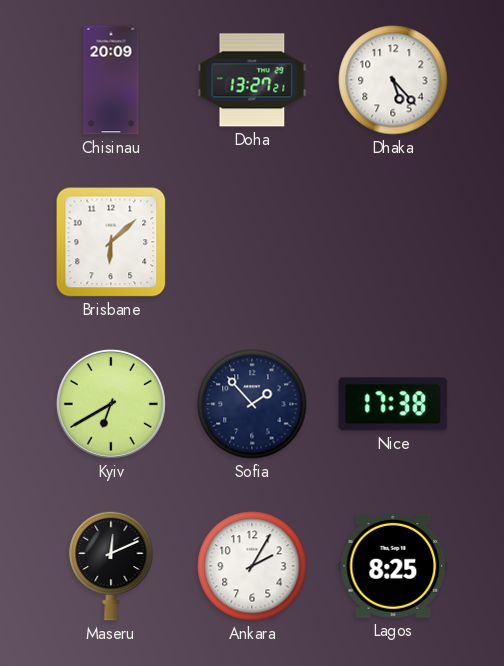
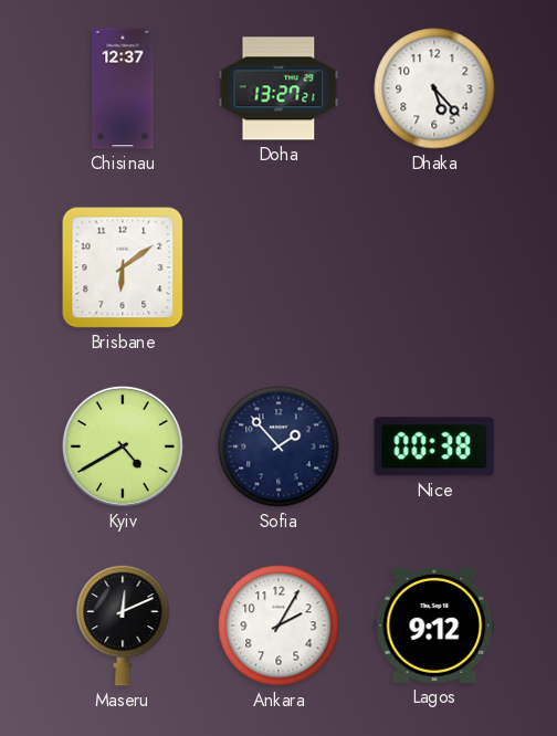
Chisinau: 20:09 -> 12:37 (123, 88)
Brisbane: 6:08 -> 6:09 (123, 267)
Kyiv: 6:40 -> 4:40 (123, 446)
Nice: 17:38 -> 00:38 (434, 446)
Lagos: 8:25 -> 9:12 (434, 625)
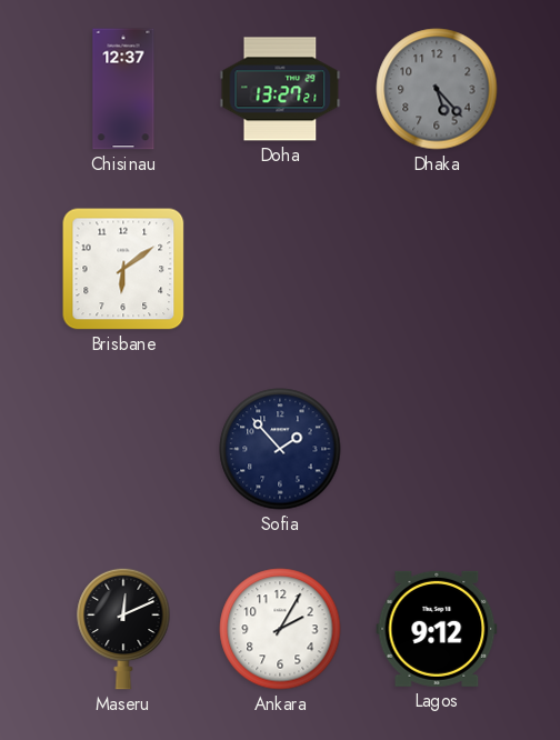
Dhaka dial: white -> grey (437, 89)
Kyiv: 4:40 -> none (123, 446)
Nice: 00:38 -> none (434, 446)
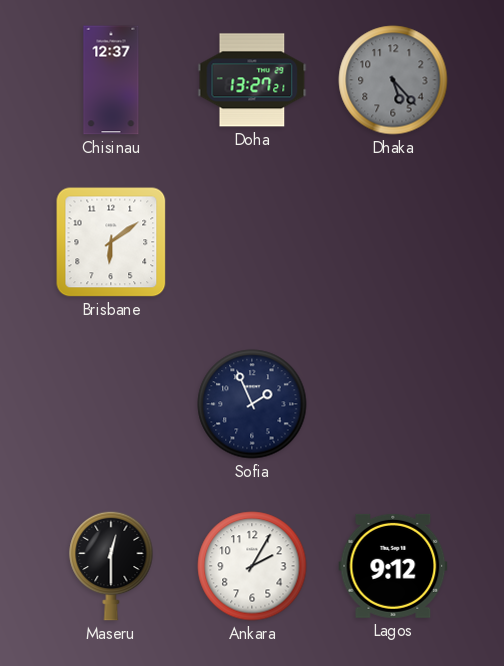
Sofia: 1:53 -> 1:56 (252, 404)
Maseru: 12:11 -> 12:30 (111, 566)
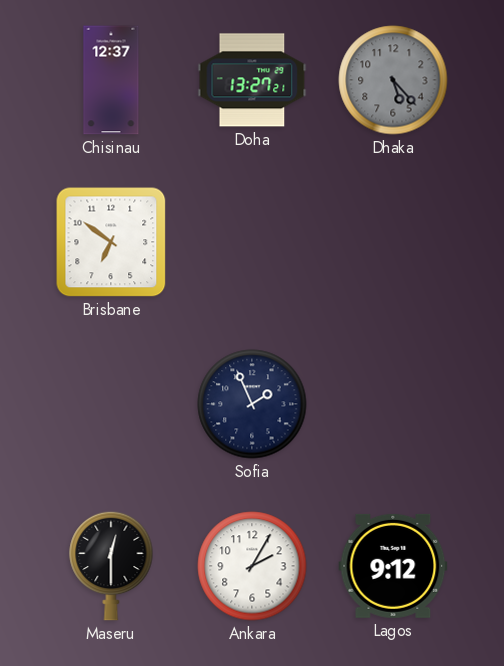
Brisbane: 6:09 -> 6:51 (111, 242)
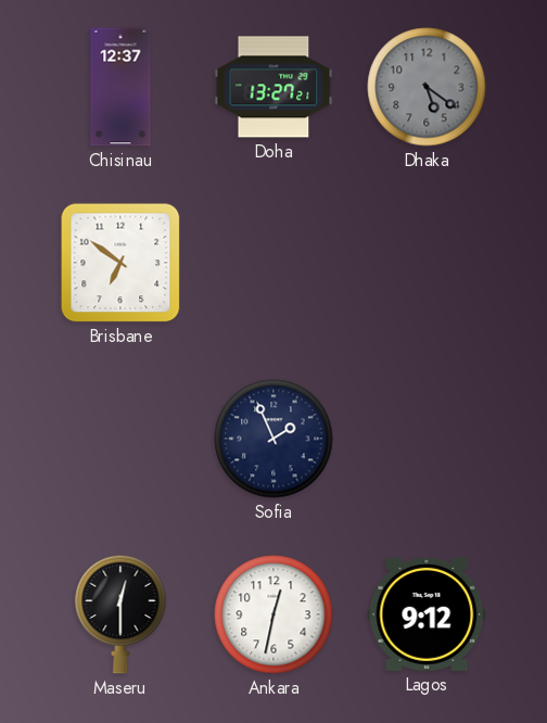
Dhaka: 5:23 -> 5:21 (427, 87)
Ankara: 2:05 -> 12:32 (273, 614)
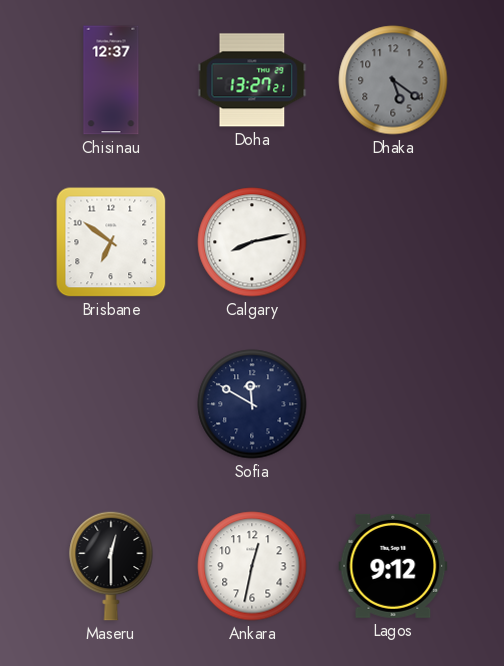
Calgary: none -> 8:13 (252, 242)
Sofia: 1:56 -> 11:50 (252, 404)
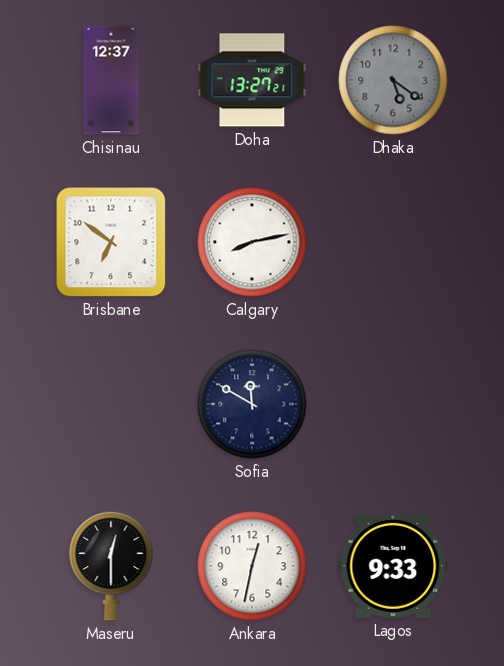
Lagos: 9:12 -> 9:33 (393, 566)
